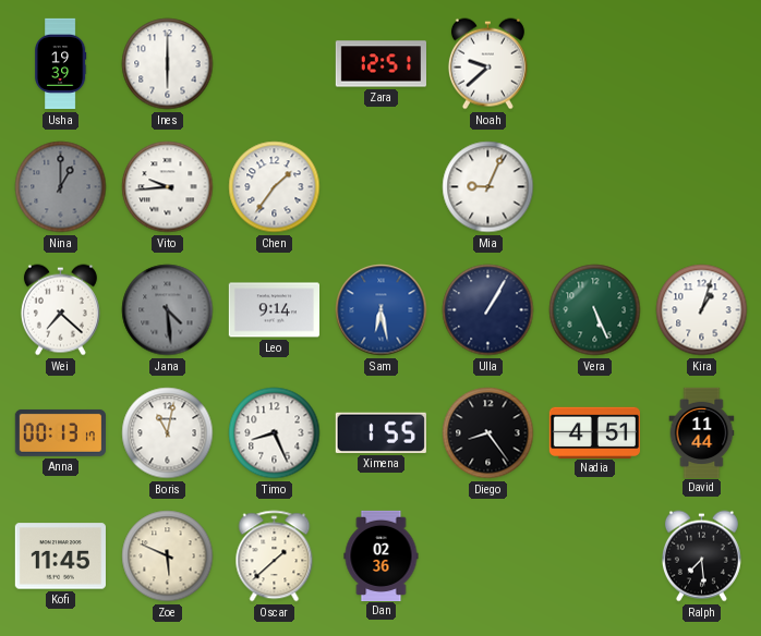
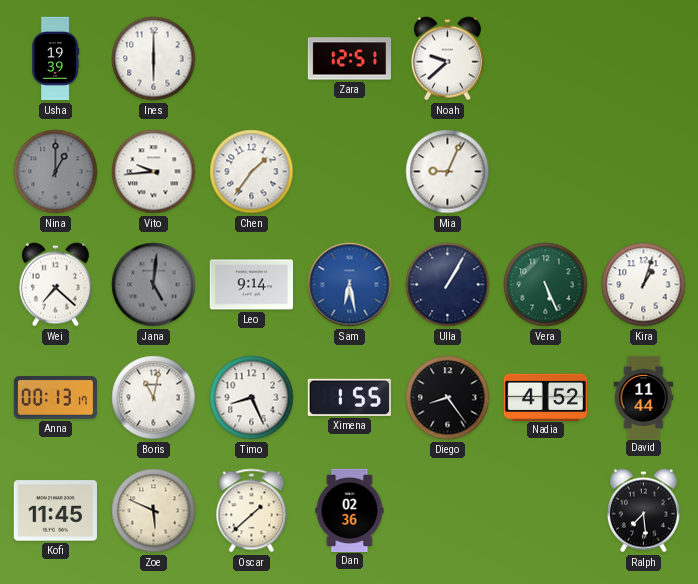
Jana: 4:29 -> 5:01 (154, 285)
Nadia: 4:51 -> 4:52 (545, 397)
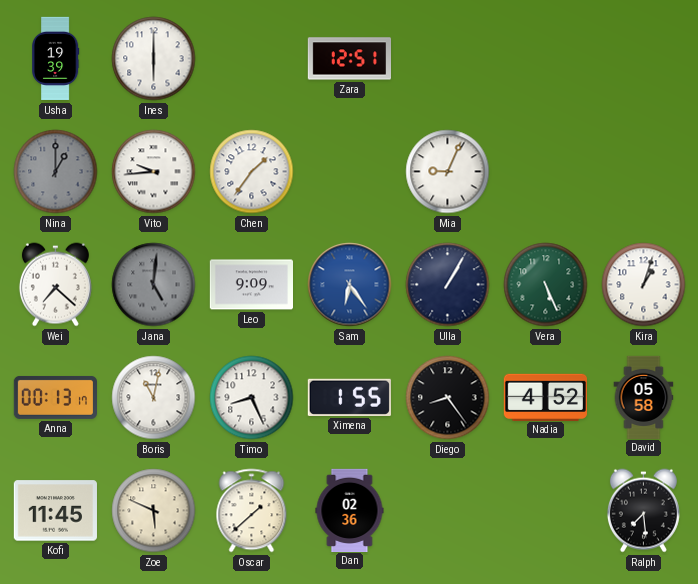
Noah: 9:38 -> none (447, 59)
Leo: 9:14 -> 9:09 (251, 285)
Sam: 6:28 -> 6:24 (350, 285)
David: 11:44 -> 05:58 (644, 397)
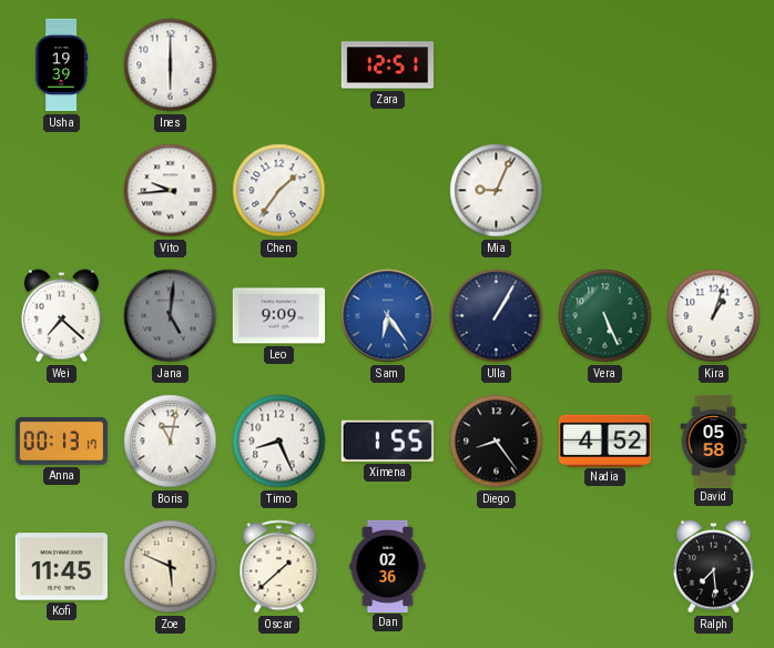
Nina: 1:00 -> none (56, 172)
